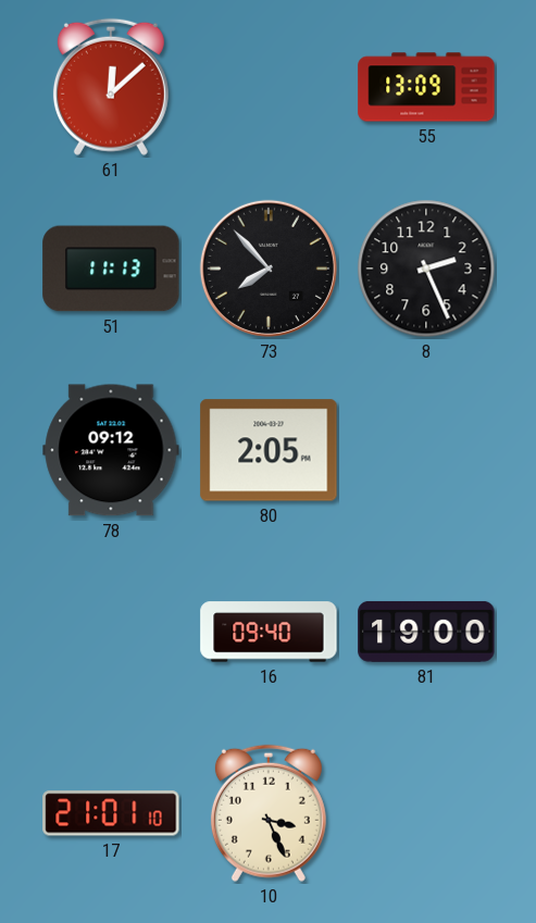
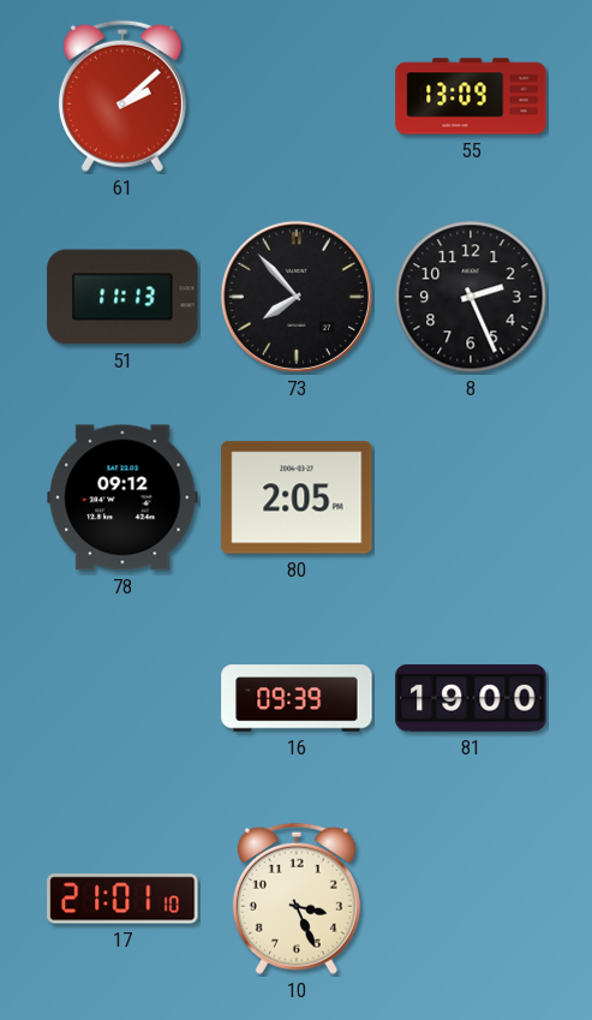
61: 12:08 -> 2:08 (122, 96)
16: 09:40 -> 09:39 (297, 698)
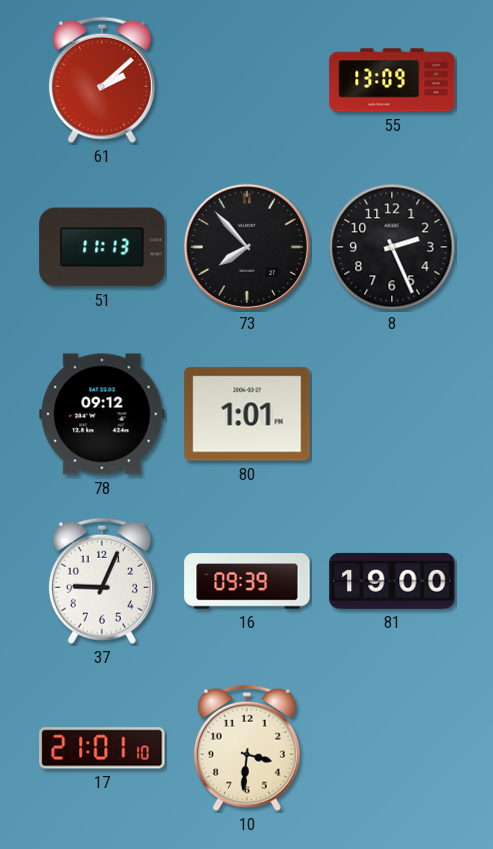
80: 2:05 -> 1:01 (247, 414)
37: none -> 9:04 (102, 581)
10: 3:26 -> 3:31 (247, 748)
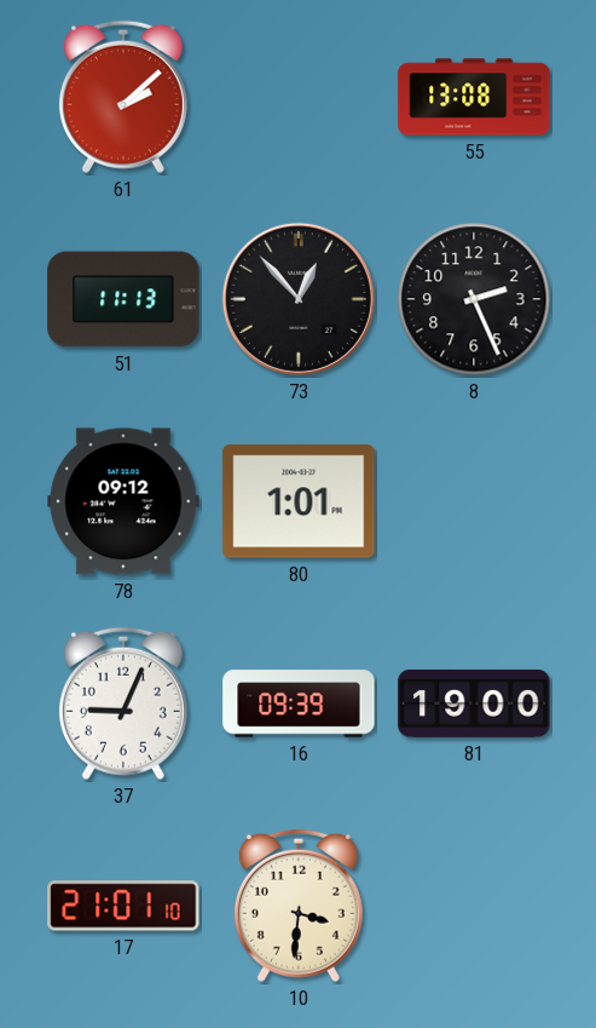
55: 13:09 -> 13:08 (474, 97)
73: 7:53 -> 12:53 (299, 299)
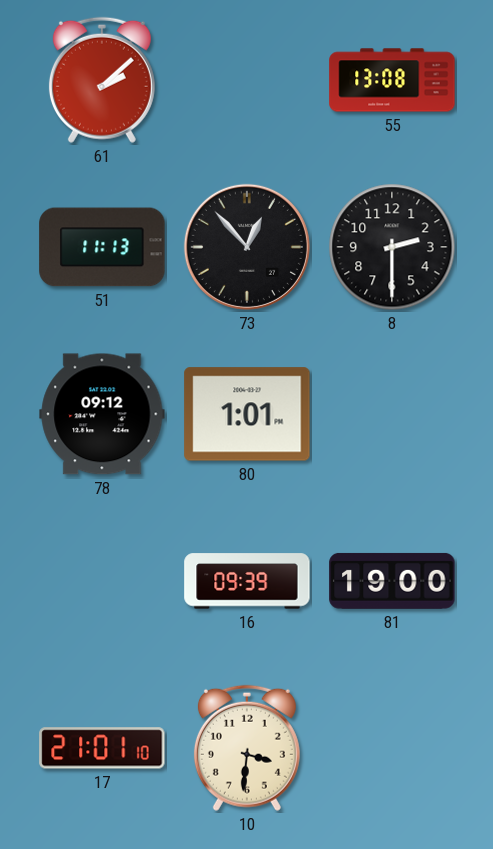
8: 2:26 -> 2:30 (392, 247)
37: 9:04 -> none (123, 703)
